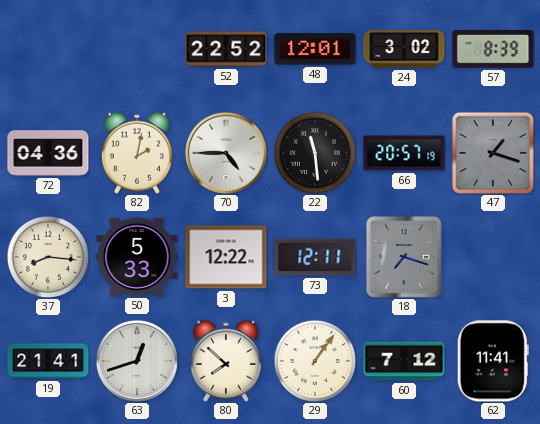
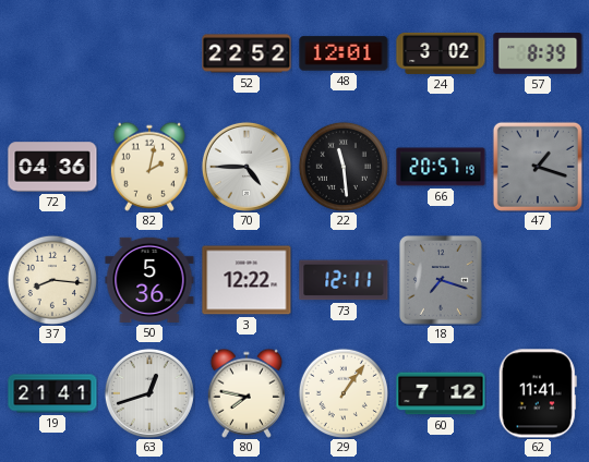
50: 5:33 -> 5:36 (149, 280)
80: 7:52 -> 7:47 (247, 393)
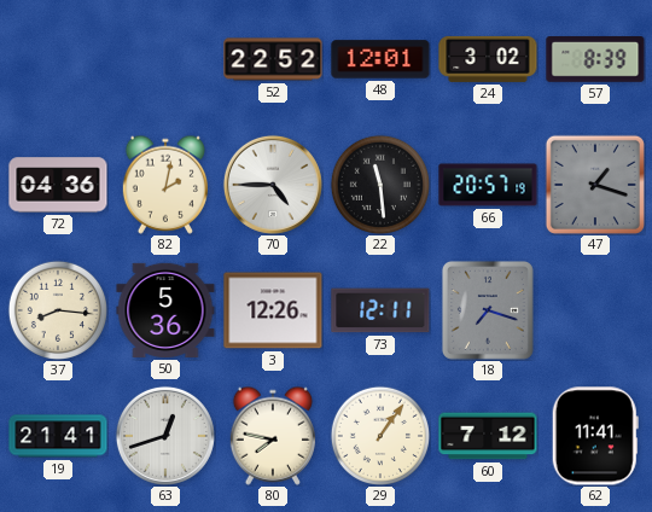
3: 12:22 -> 12:26 (273, 310)
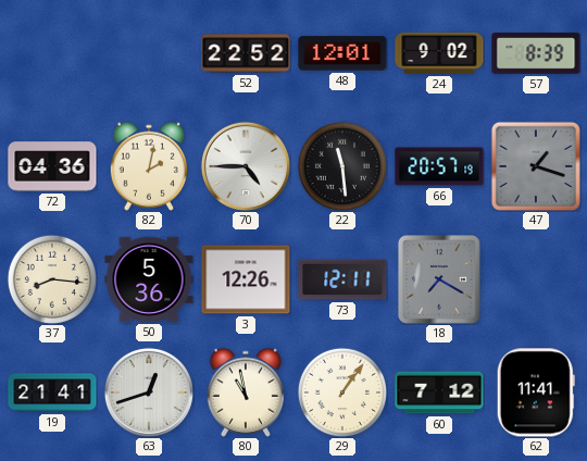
24: 3:02 -> 9:02 (439, 53)
18: 7:18 -> 7:20 (439, 279)
80: 7:47 -> 10:58 (246, 393)
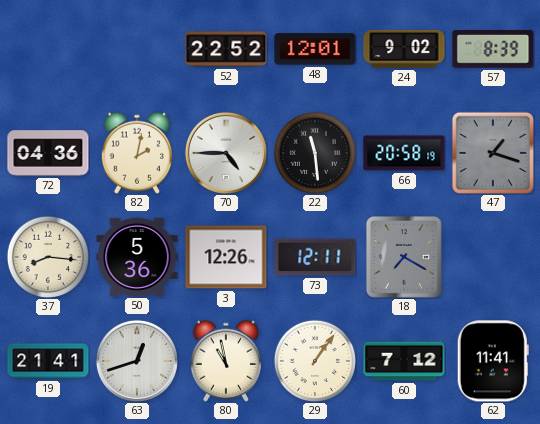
66: 20:57 -> 20:58 (404, 153)
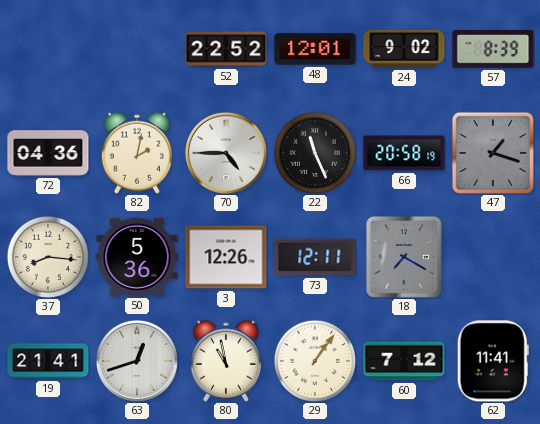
22: 11:29 -> 11:26 (314, 152)
